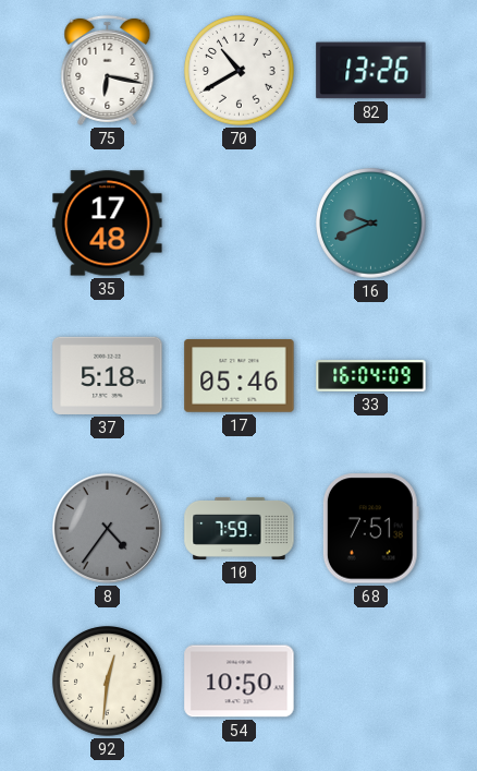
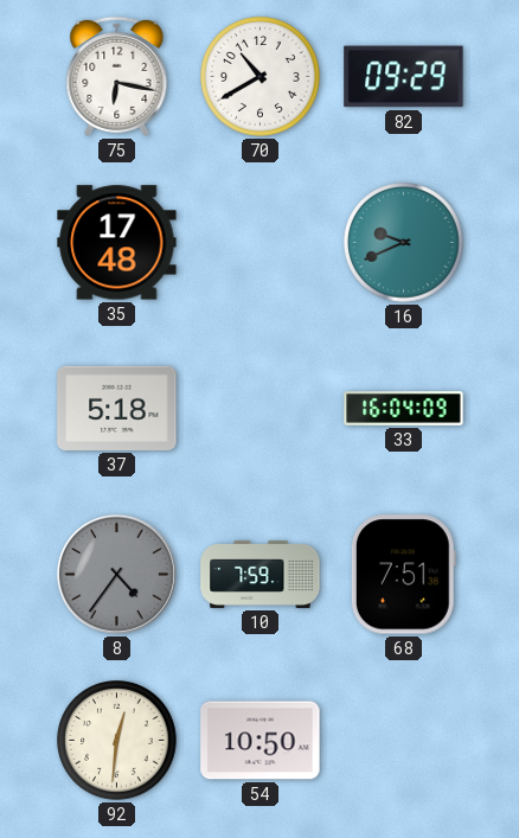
82: 13:26 -> 09:29 (404, 77)
17: 05:46 -> none (240, 376)
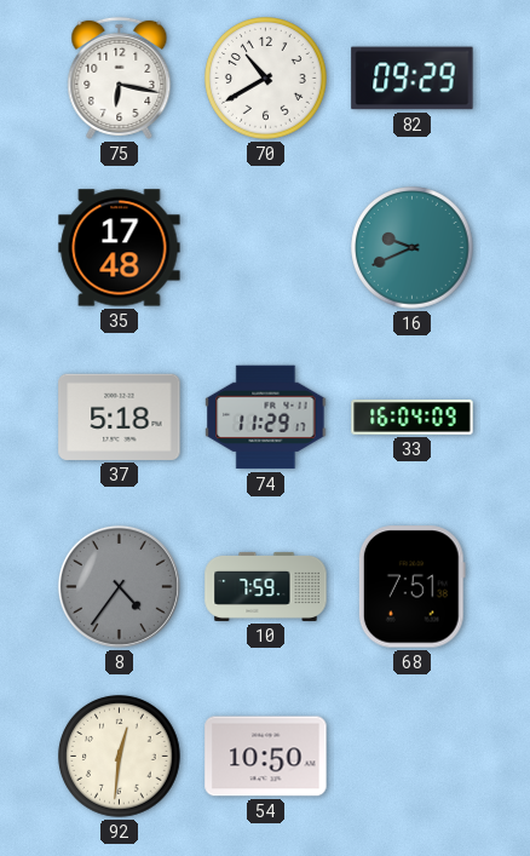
74: none -> 11:29 (266, 418)
